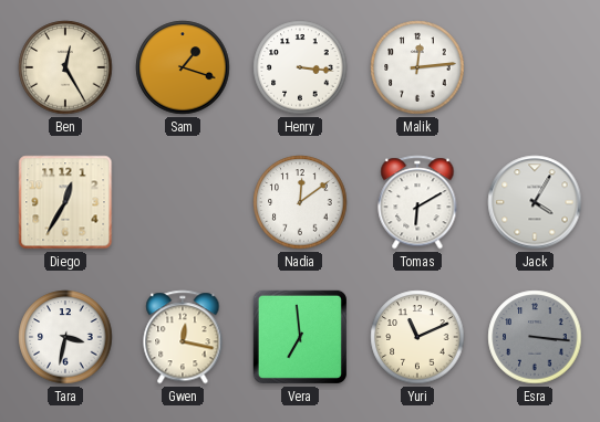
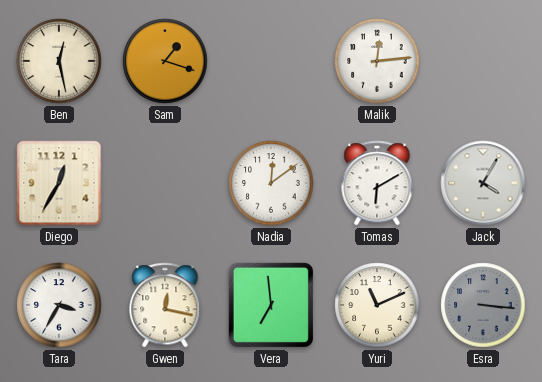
Ben: 12:25 -> 12:28 (59, 61)
Henry: 3:16 -> none (300, 67)
Tara: 3:32 -> 3:35 (59, 305)
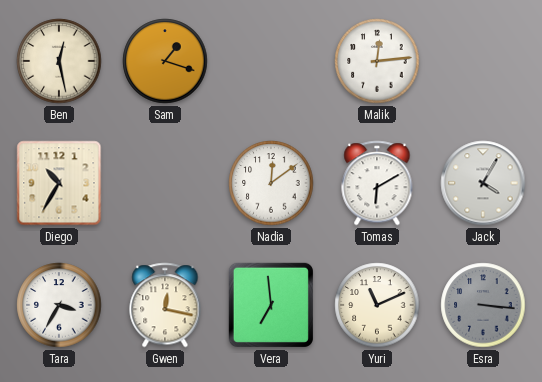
Diego: 12:35 -> 10:35 (59, 183)
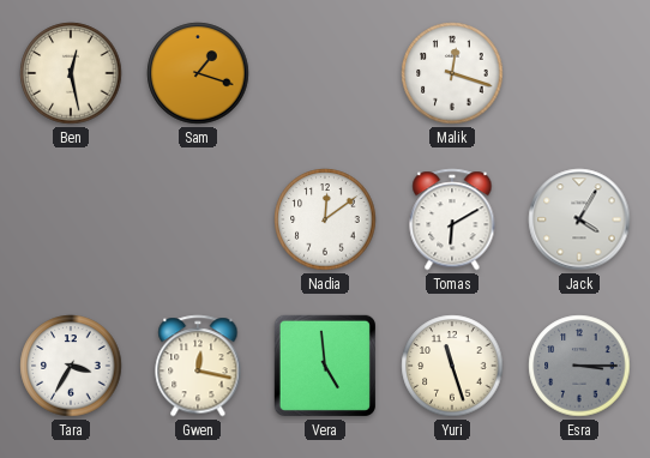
Malik: 12:14 -> 12:18 (452, 73)
Diego: 10:35 -> none (59, 183)
Vera: 6:59 -> 4:59 (325, 366)
Yuri: 11:11 -> 11:27 (452, 366)
Esra: 3:16 -> 3:15 (579, 366)
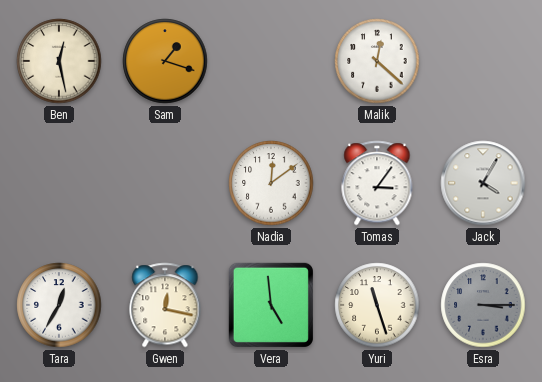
Malik: 12:18 -> 12:22 (377, 61)
Tomas: 6:10 -> 3:06 (377, 183)
Tara: 3:35 -> 12:35 (59, 305)
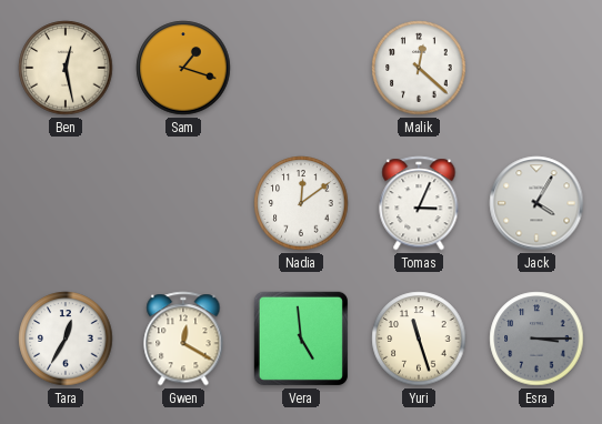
Tomas: 3:06 -> 3:04 (419, 203)
Gwen: 12:17 -> 12:20 (183, 339)
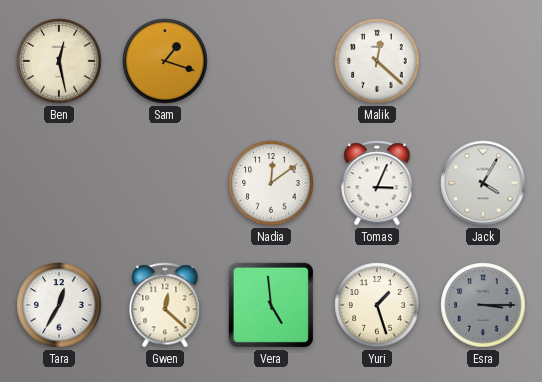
Gwen: 12:20 -> 12:22 (165, 305)
Yuri: 11:27 -> 1:27 (377, 305)
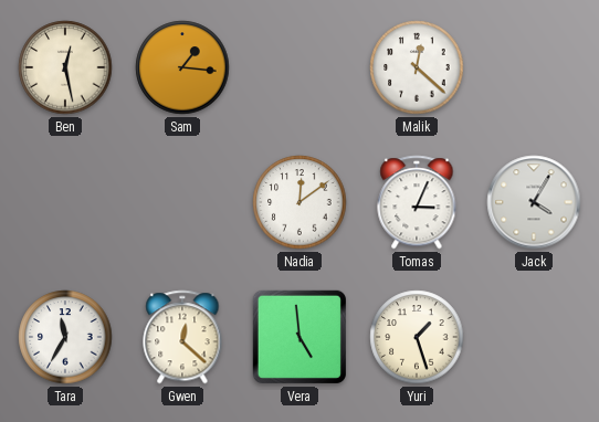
Sam: 1:18 -> 1:16 (182, 67)
Tara: 12:35 -> 11:35 (65, 337)
Esra: 3:15 -> none (483, 305)
